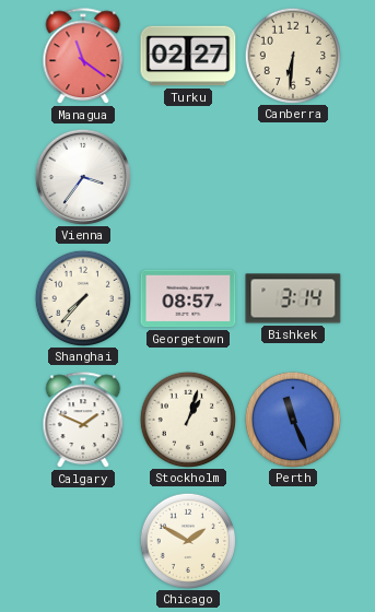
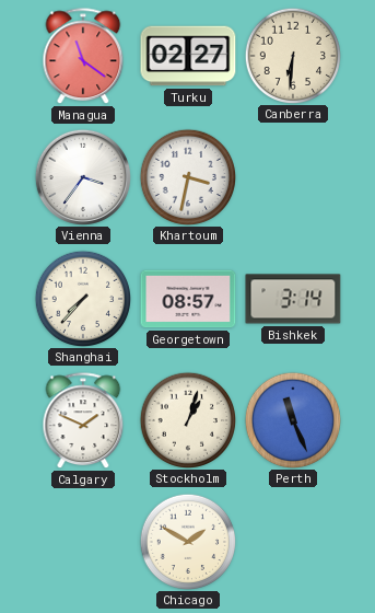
Khartoum: none -> 3:32 (187, 176)
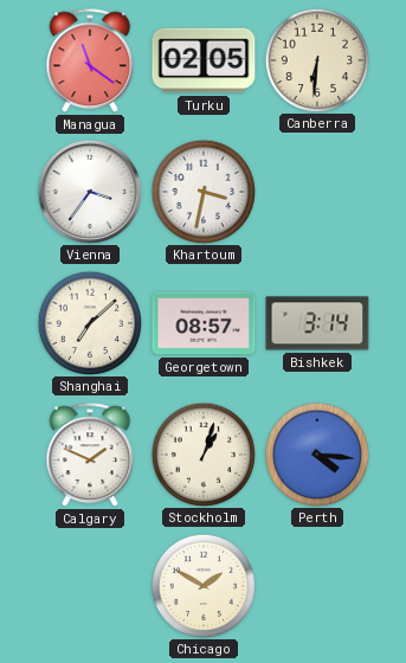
Turku: 02:27 -> 02:05 (204, 60)
Shanghai: 7:37 -> 7:08 (89, 322)
Perth: 11:26 -> 4:16 (316, 453)
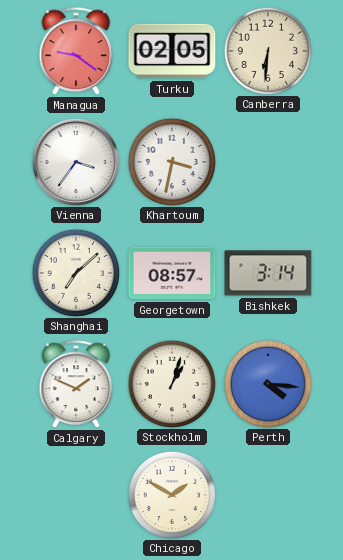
Managua: 11:21 -> 9:21 (76, 52)
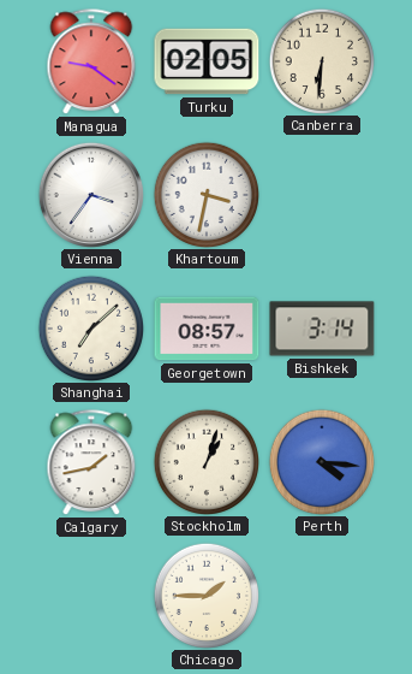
Calgary: 1:49 -> 1:43 (91, 463)
Chicago: 1:50 -> 1:45 (205, 595)
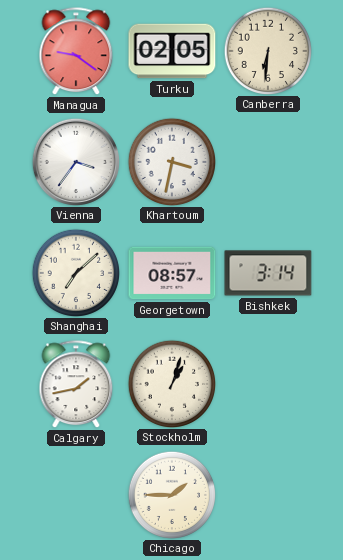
Perth: 4:16 -> none (321, 461)
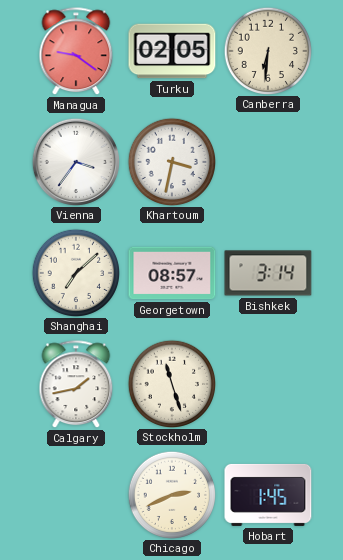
Stockholm: 1:03 -> 11:27 (171, 383)
Chicago: 1:45 -> 2:41 (171, 494)
Hobart: none -> 1:45 (268, 495)
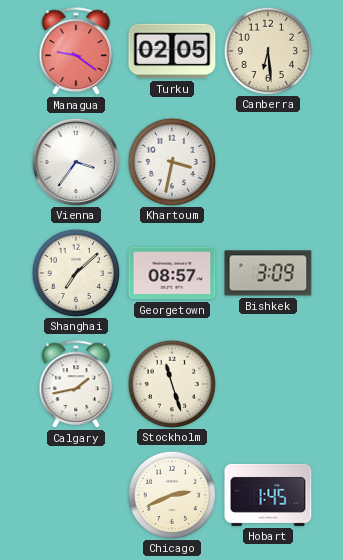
Canberra: 6:31 -> 6:29 (267, 50)
Bishkek: 3:14 -> 3:09 (268, 273)
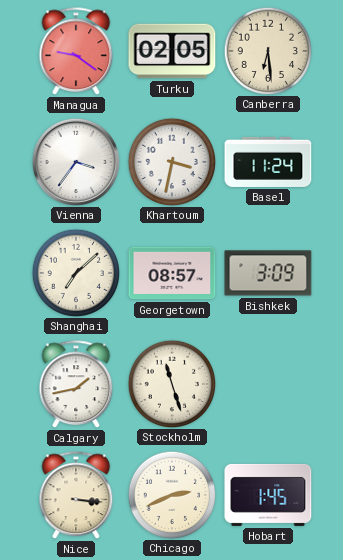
Basel: none -> 11:24 (268, 162)
Nice: none -> 3:16 (76, 496)
